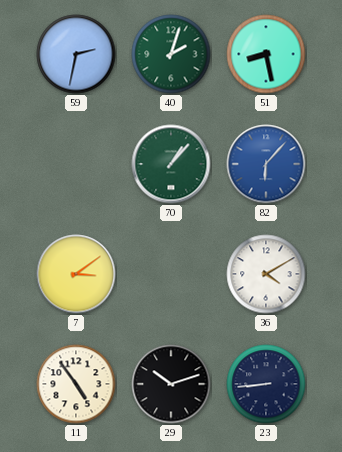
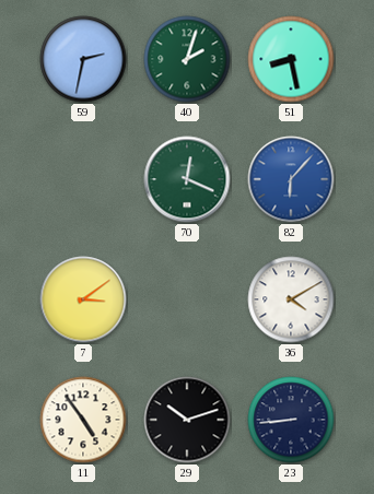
70: 1:07 -> 12:19 (187, 179)
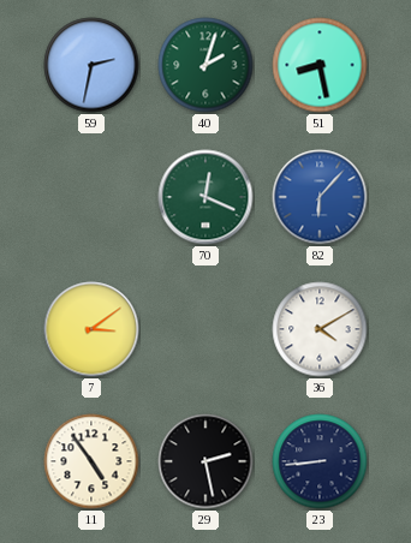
29: 10:12 -> 2:28 (205, 461)
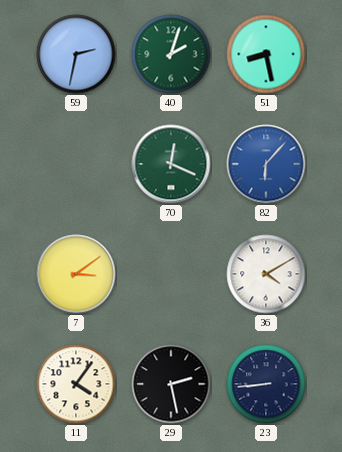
11: 4:54 -> 4:06 (76, 384)
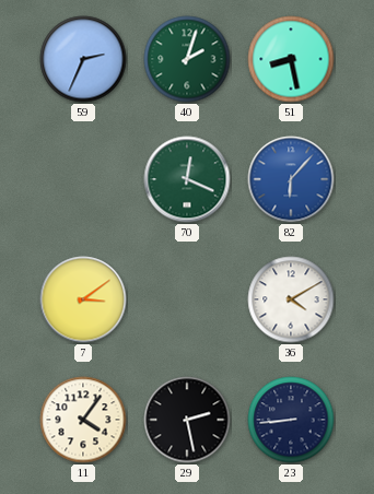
59: 2:32 -> 2:34 (83, 59)
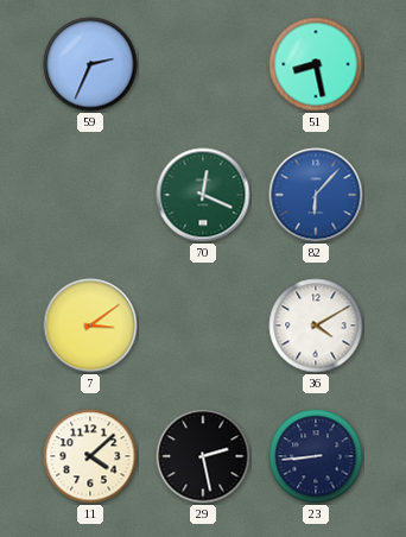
40: 2:03 -> none (187, 59)
11: 4:06 -> 4:08 (90, 456)
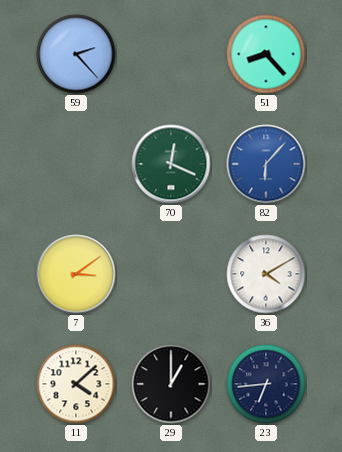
59: 2:34 -> 2:23 (76, 54)
51: 8:28 -> 8:23 (266, 54)
29: 2:28 -> 1:00 (171, 384)
23: 8:44 -> 6:44 (266, 384)
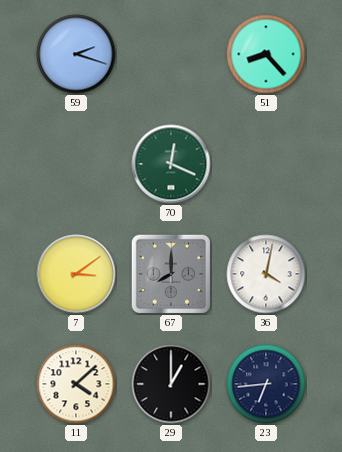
59: 2:23 -> 2:18 (76, 54)
82: 6:07 -> none (266, 164)
67: none -> 8:00 (170, 273)
36: 4:10 -> 4:02 (266, 274)
